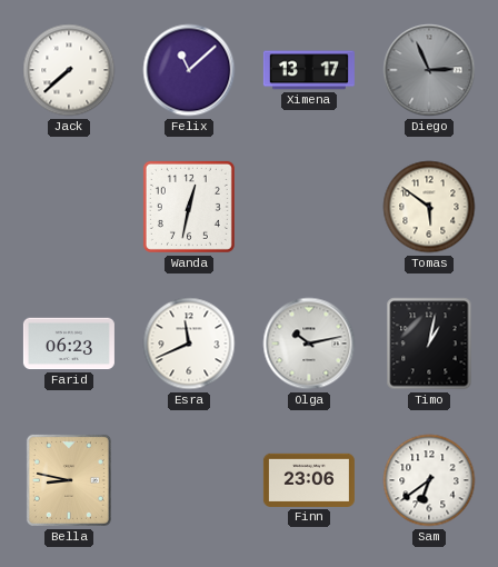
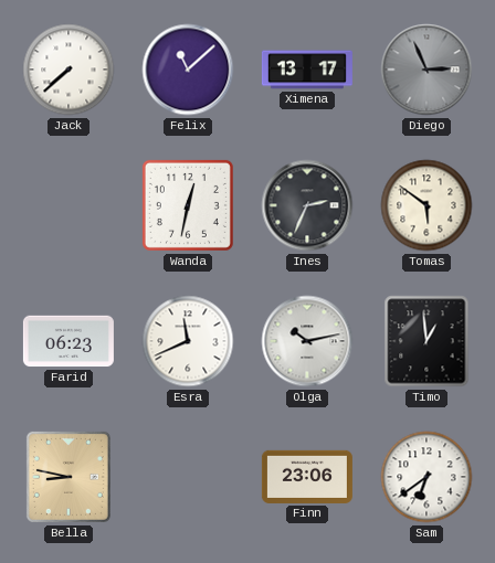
Ines: none -> 2:34 (307, 205)
Timo: 1:02 -> 12:59 (426, 341)
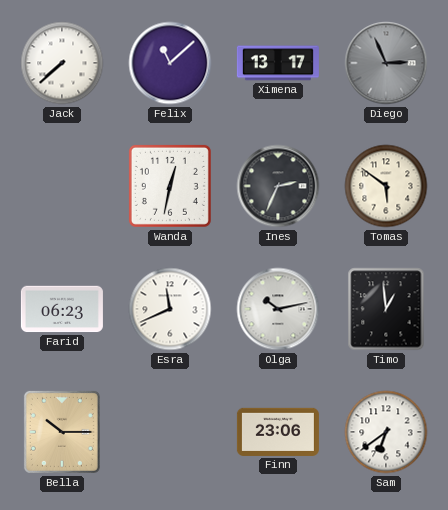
Bella: 8:47 -> 10:15 (62, 432)
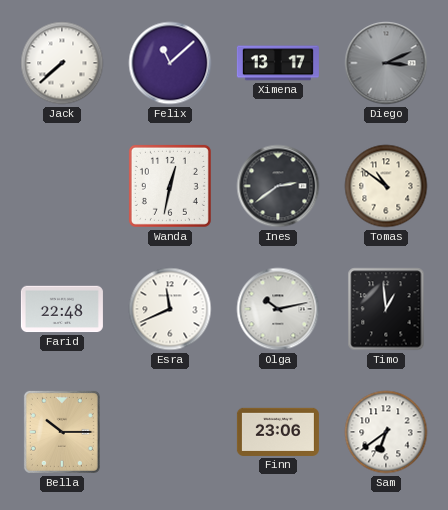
Diego: 2:56 -> 3:11 (386, 63)
Ines: 2:34 -> 2:39 (278, 186)
Tomas: 5:51 -> 10:51 (386, 186)
Farid: 06:23 -> 22:48 (62, 309)
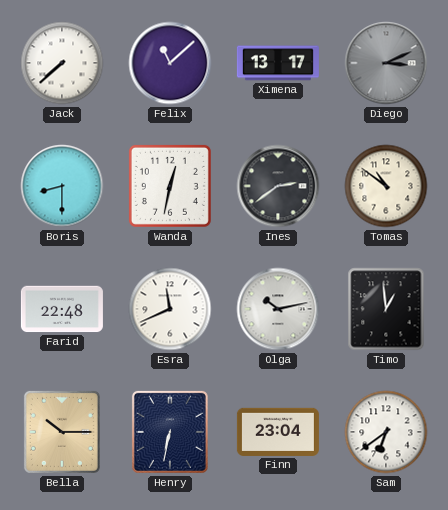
Boris: none -> 8:30 (62, 186)
Henry: none -> 6:32 (170, 432)
Finn: 23:06 -> 23:04 (278, 432)
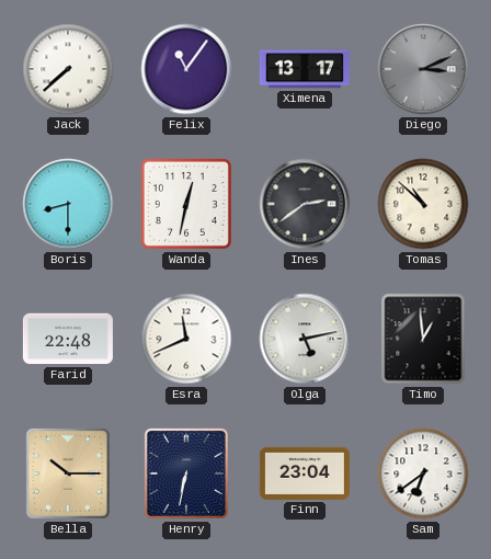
Felix: 11:08 -> 11:06 (186, 69)
Tomas: 10:51 -> 10:52 (423, 204)
Olga: 10:13 -> 5:13 (305, 339)
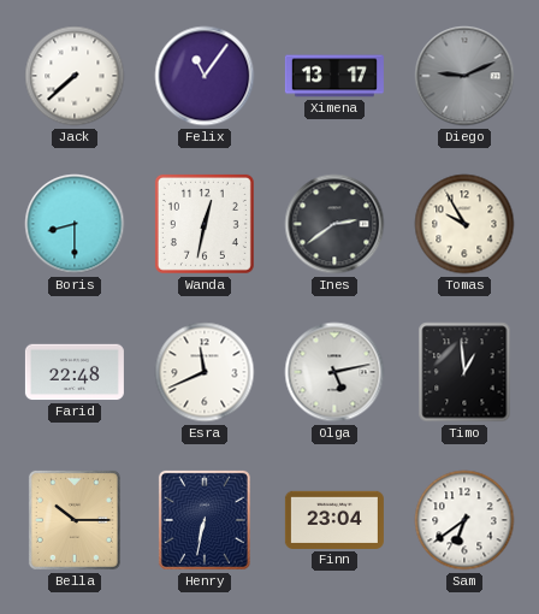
Diego: 3:11 -> 9:11 (464, 76)
Tomas: 10:52 -> 9:55 (464, 224)
